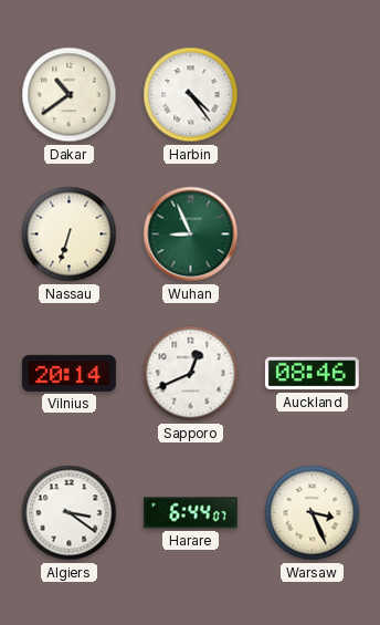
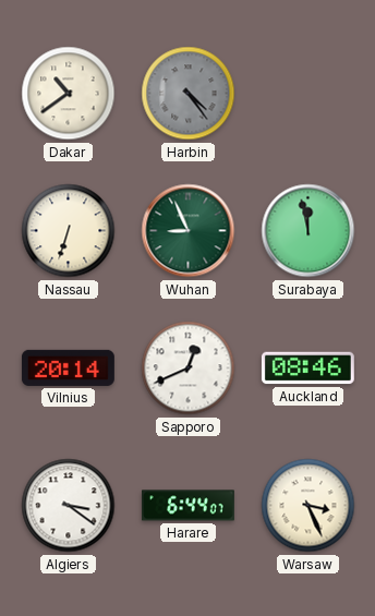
Harbin dial: white -> grey (189, 94)
Surabaya: none -> 11:58 (309, 231)
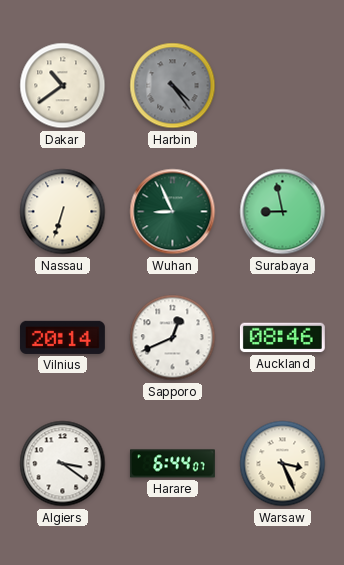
Surabaya: 11:58 -> 8:58 (283, 212)
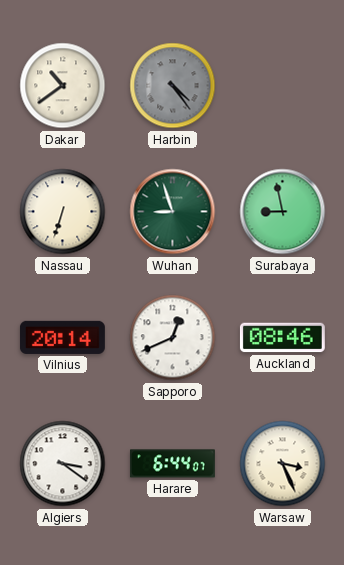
Wuhan: 8:56 -> 8:57 (173, 212)
